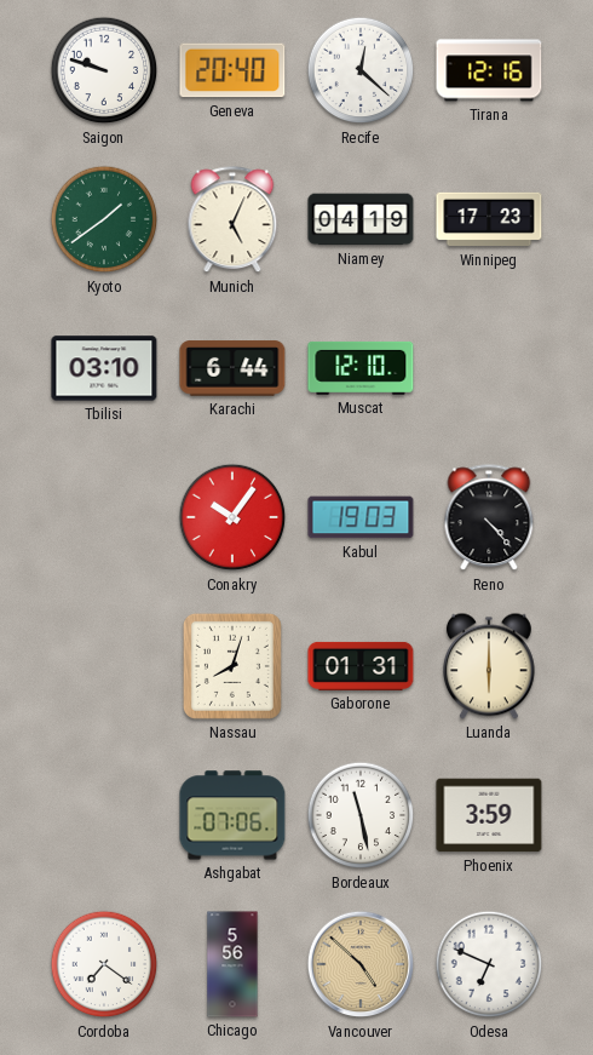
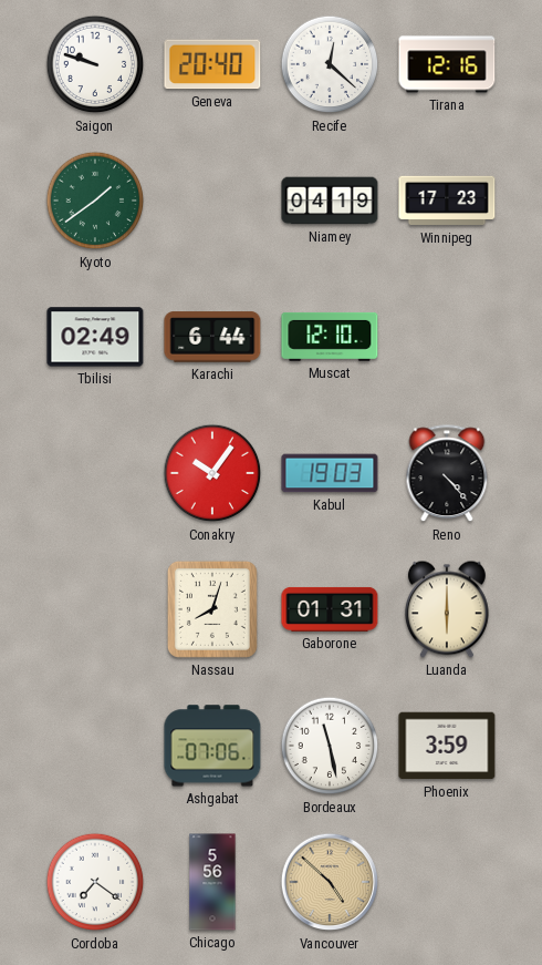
Munich: 5:04 -> none (232, 220)
Tbilisi: 03:10 -> 02:49 (95, 337)
Odesa: 6:49 -> none (489, 964)
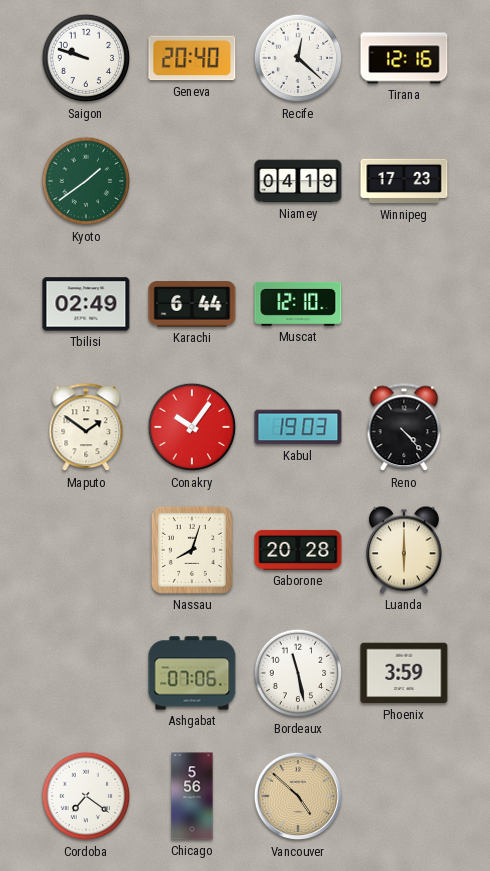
Maputo: none -> 1:51 (86, 428)
Gaborone: 01:31 -> 20:28 (298, 550)
